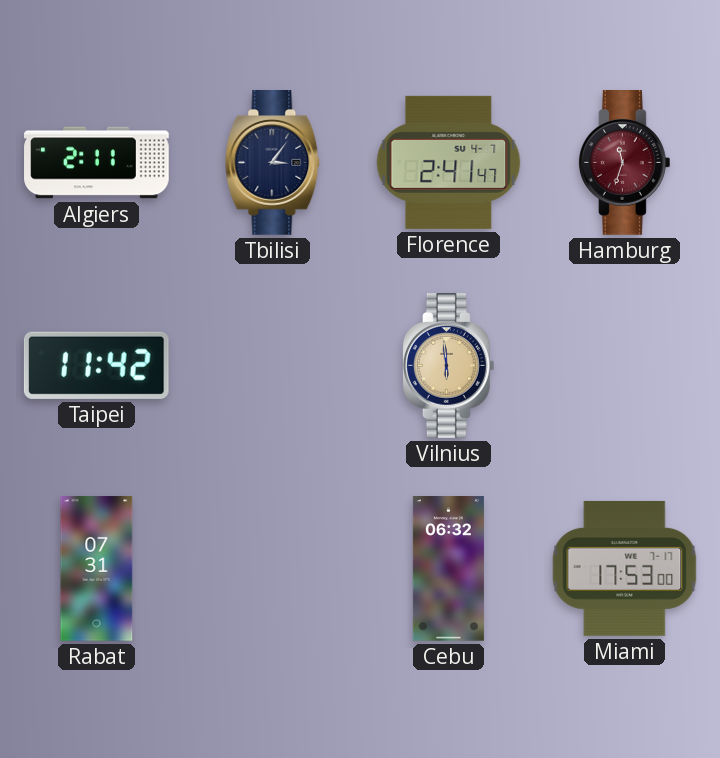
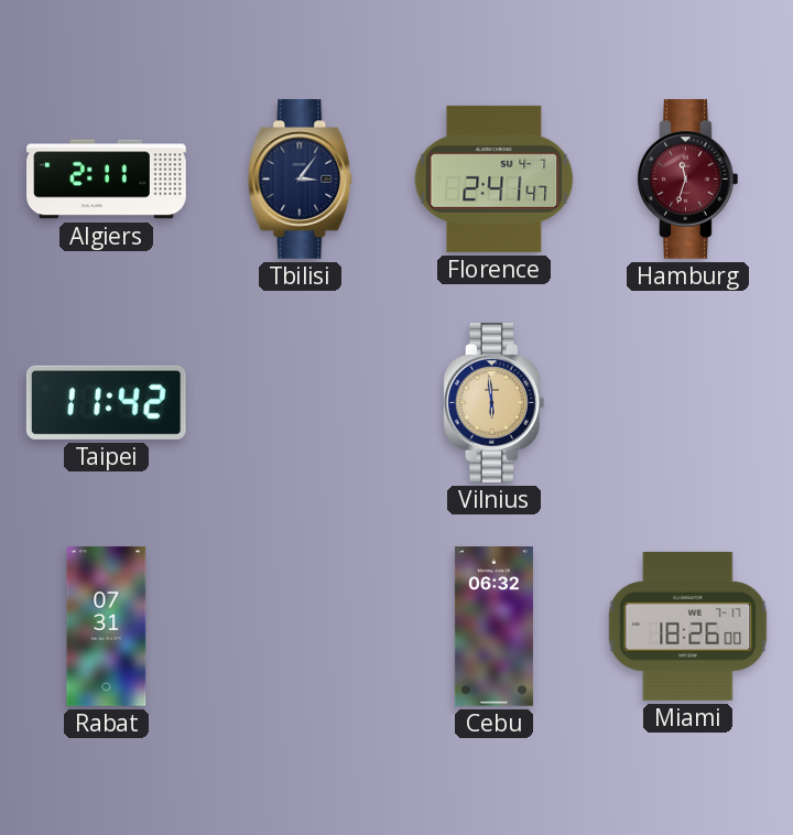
Miami: 17:53 -> 18:26 (688, 626)
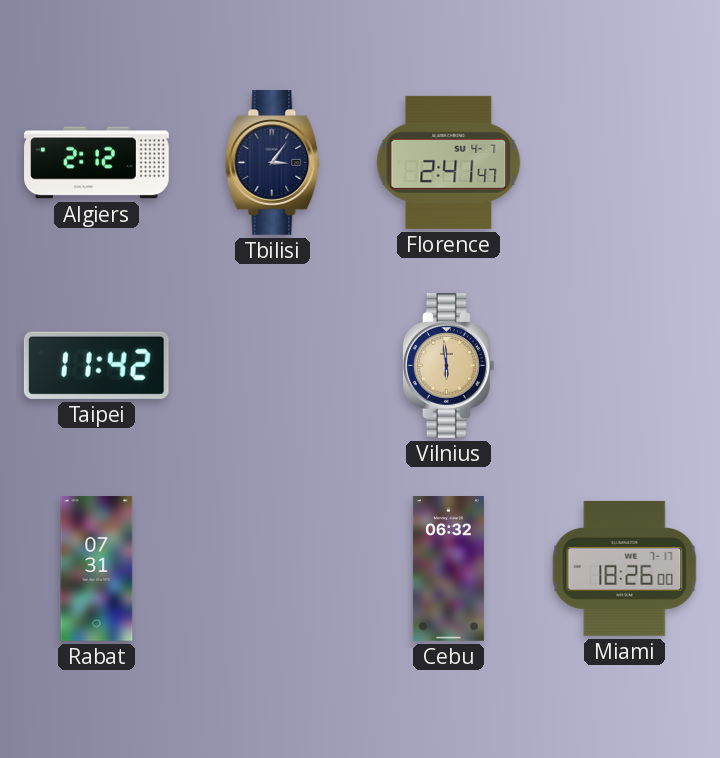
Algiers: 2:11 -> 2:12 (97, 163)
Hamburg: 11:33 -> none (687, 180)
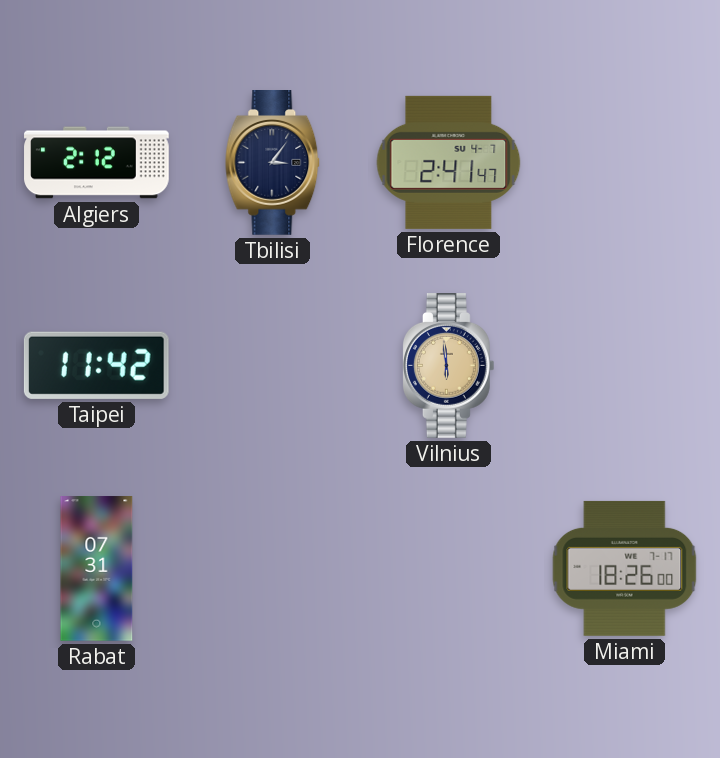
Cebu: 06:32 -> none (448, 569)
